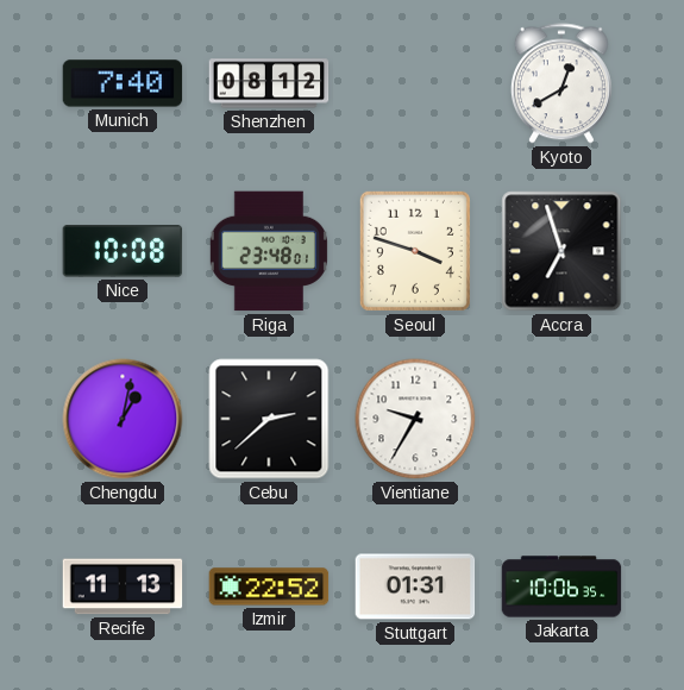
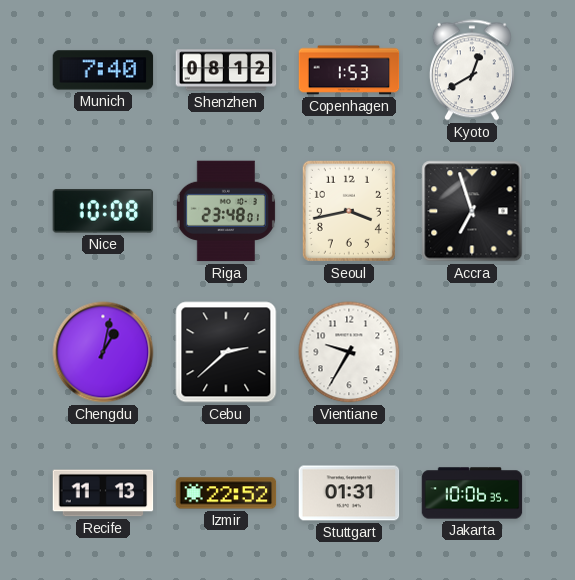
Copenhagen: none -> 1:53 (349, 70)
Seoul: 3:48 -> 3:43 (349, 211)
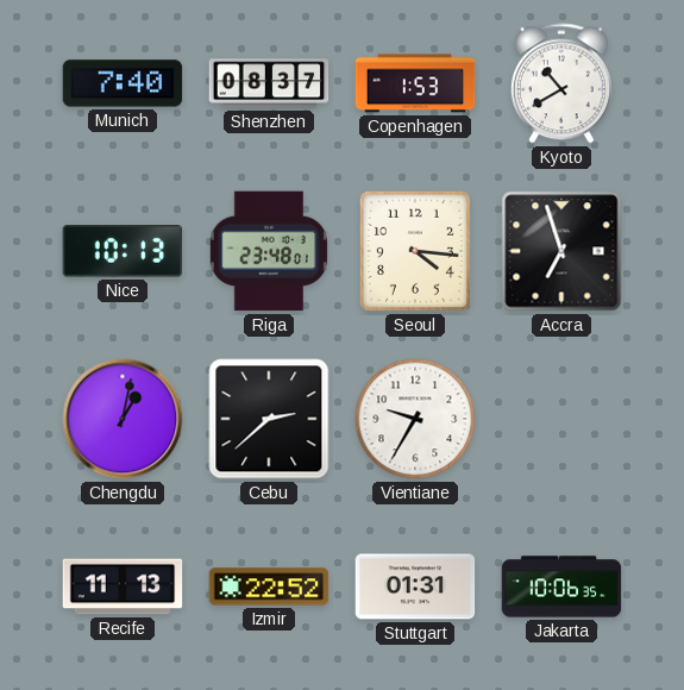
Shenzhen: 08:12 -> 08:37 (269, 83)
Kyoto: 12:40 -> 10:40 (561, 83)
Nice: 10:08 -> 10:13 (123, 251)
Seoul: 3:43 -> 4:16 (415, 251)
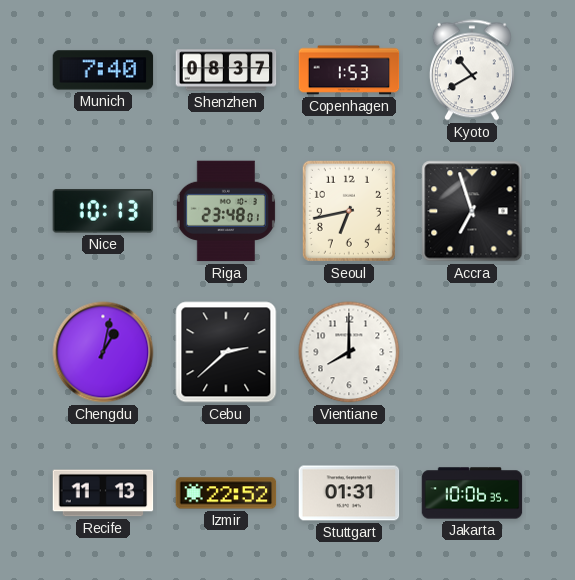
Seoul: 4:16 -> 6:43 (349, 211)
Vientiane: 9:35 -> 8:00 (349, 352)
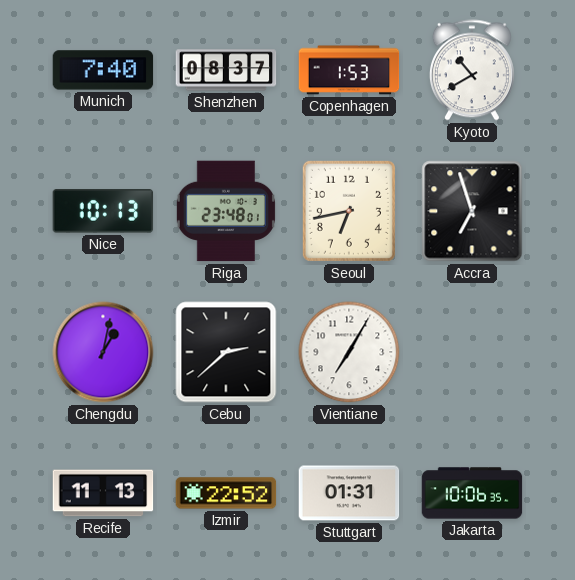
Vientiane: 8:00 -> 7:05 (349, 352)
